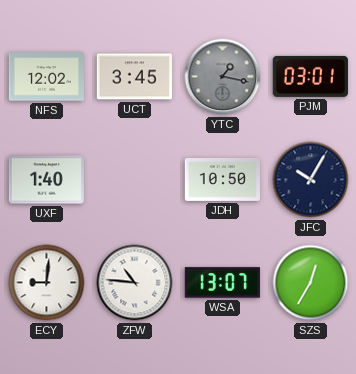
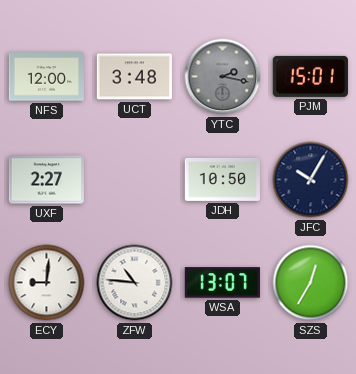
NFS: 12:02 -> 12:00 (46, 77)
UCT: 3:45 -> 3:48 (134, 77)
YTC: 1:17 -> 2:17 (223, 77)
PJM: 03:01 -> 15:01 (310, 76)
UXF: 1:40 -> 2:27 (46, 180)
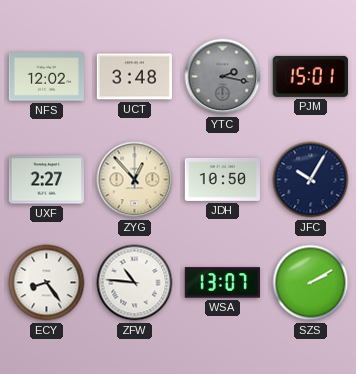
NFS: 12:00 -> 12:02 (46, 77)
ZYG: none -> 12:53 (135, 180)
ECY: 9:01 -> 8:24 (47, 283)
SZS: 12:35 -> 2:10 (311, 283)
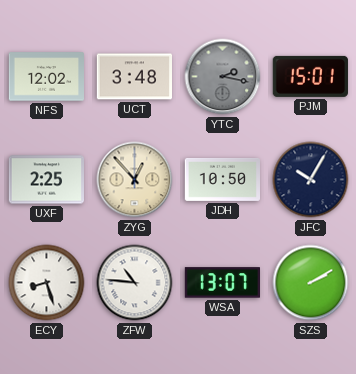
UXF: 2:27 -> 2:25 (46, 180)
ECY: 8:24 -> 8:27 (47, 283)
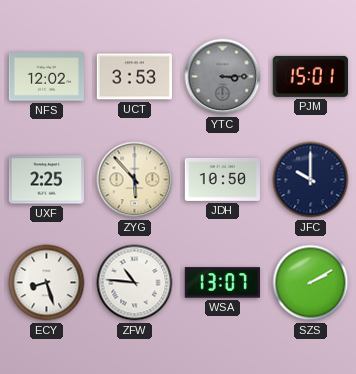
UCT: 3:48 -> 3:53 (134, 77)
YTC: 2:17 -> 3:15 (223, 77)
ZYG: 12:53 -> 5:53 (135, 180)
JFC: 10:05 -> 10:00 (311, 180)
